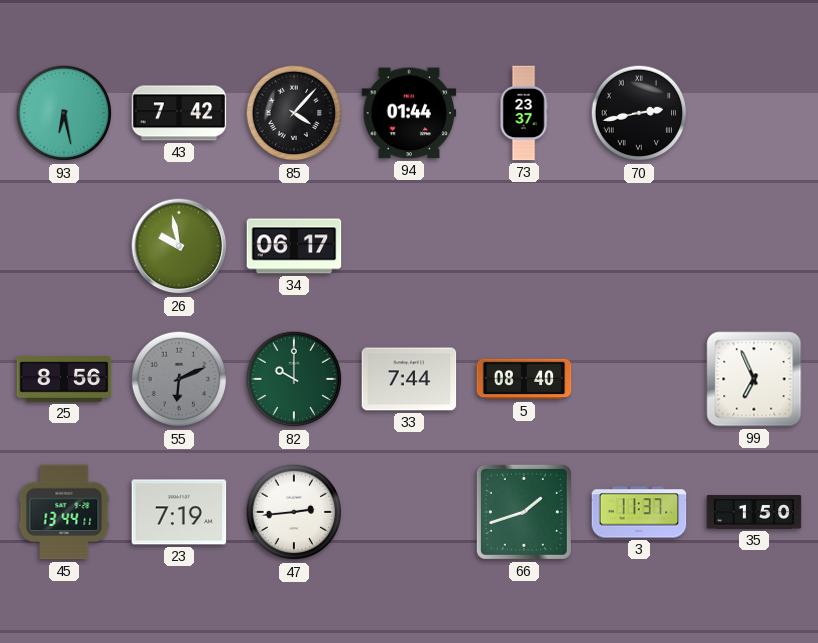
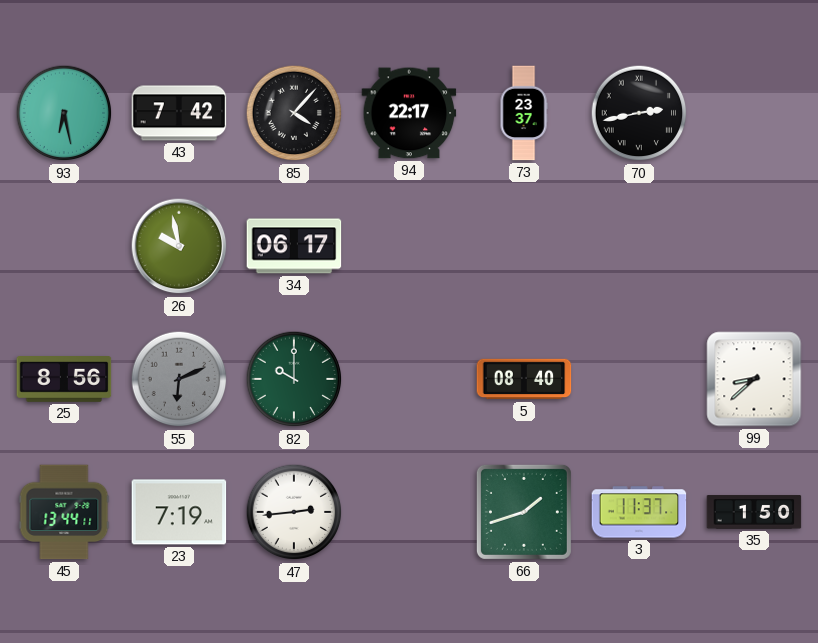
94: 01:44 -> 22:17 (409, 113)
33: 7:44 -> none (409, 379)
99: 6:56 -> 8:38 (754, 379)
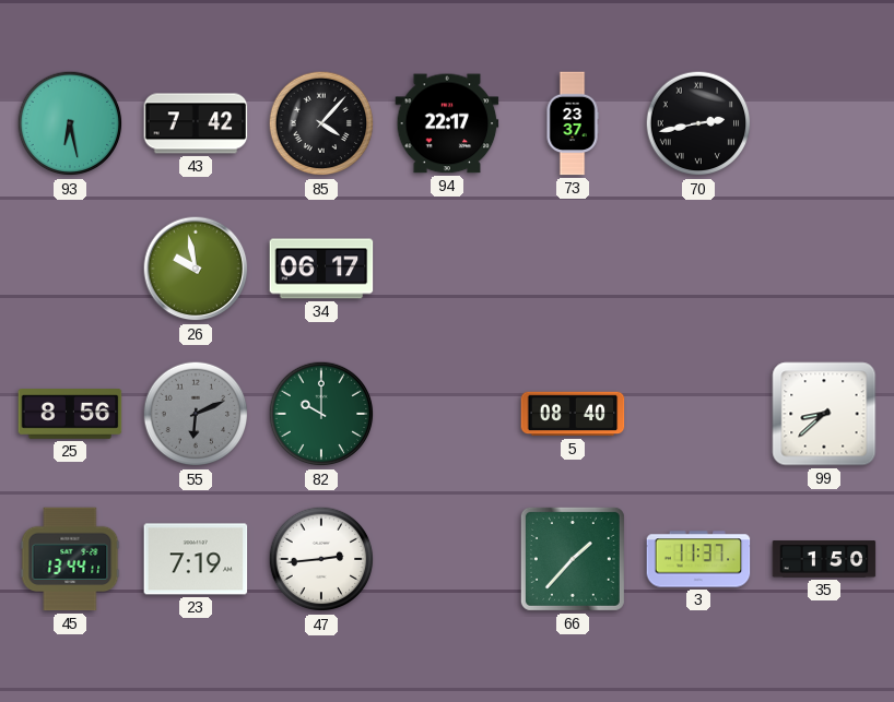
66: 1:42 -> 1:37 (573, 559)
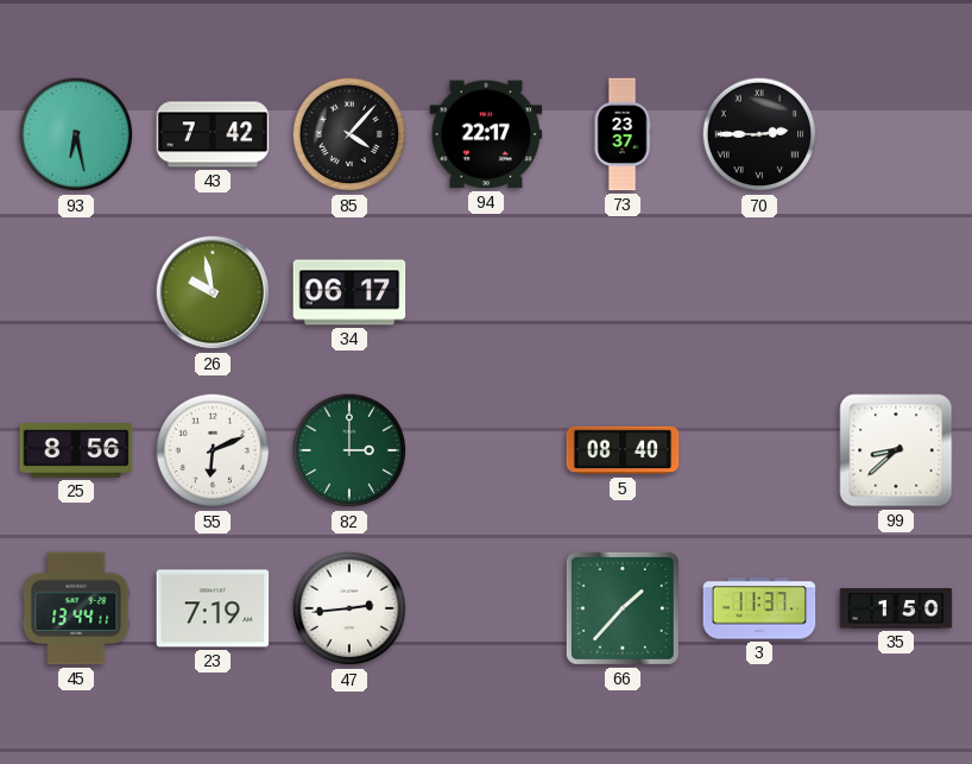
70: 2:43 -> 2:45 (759, 134)
55 dial: grey -> white (213, 450)
82: 10:00 -> 3:00 (349, 450)
